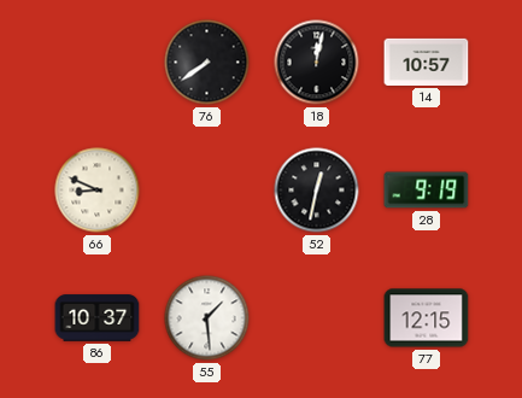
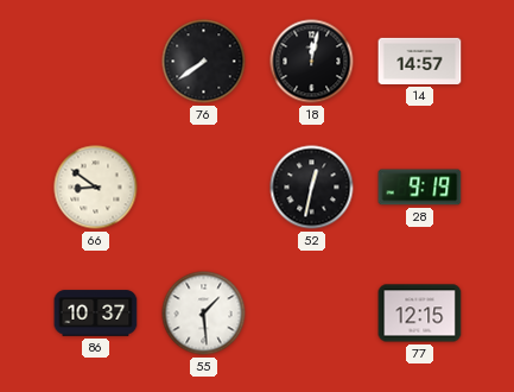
14: 10:57 -> 14:57 (420, 61)
66: 8:49 -> 8:51 (96, 188)
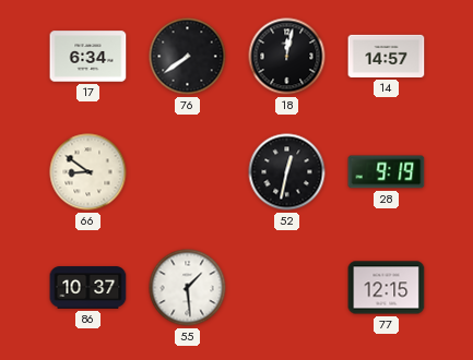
17: none -> 6:34 (88, 57)
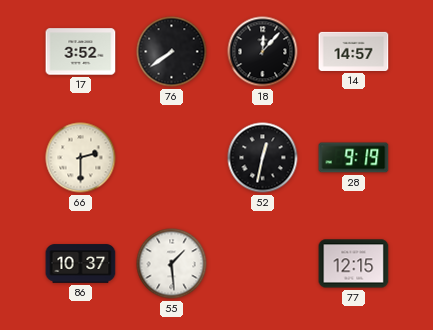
17: 6:34 -> 3:52 (81, 52)
18: 12:02 -> 12:07 (263, 52)
66: 8:51 -> 2:30 (81, 158)
